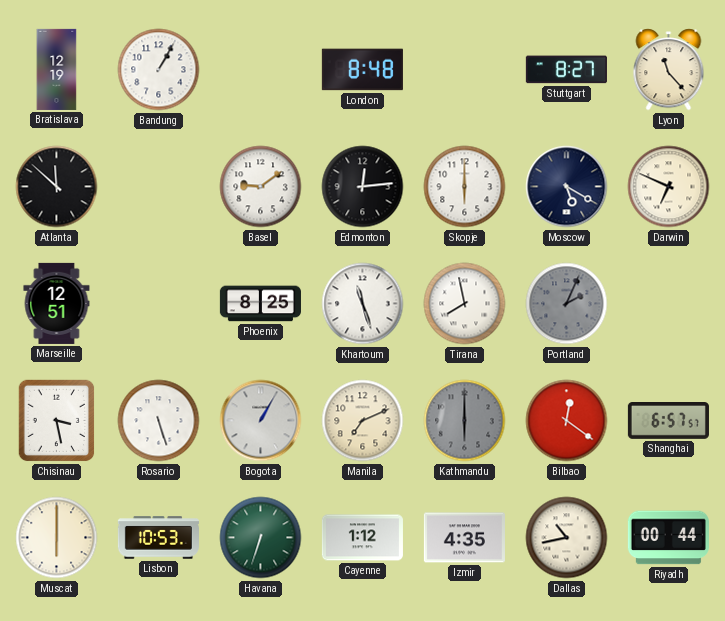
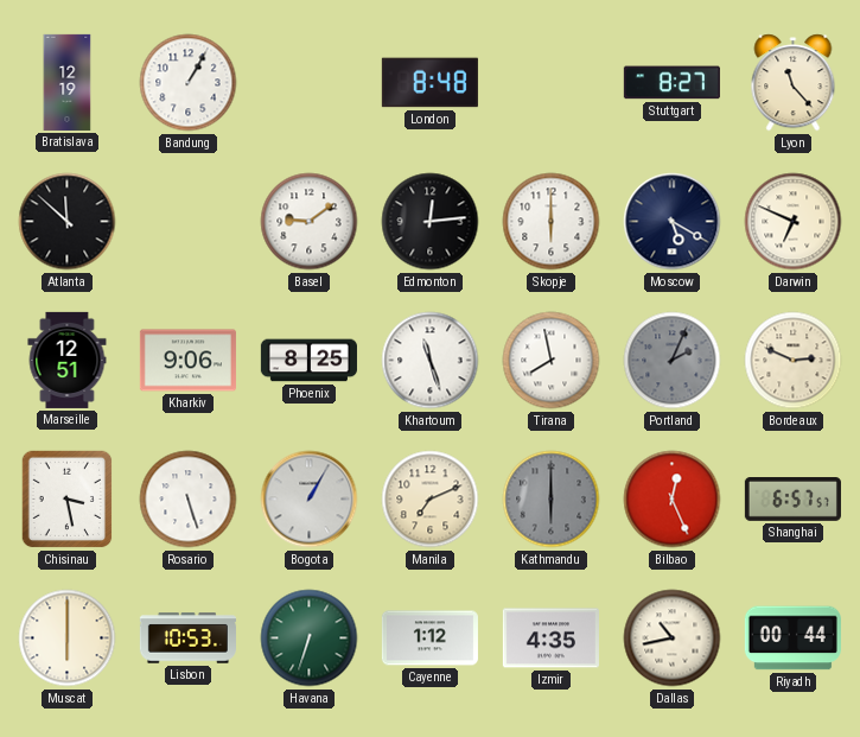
Kharkiv: none -> 9:06 (187, 361)
Bordeaux: none -> 2:49 (794, 361)
Bilbao: 12:21 -> 12:26 (673, 500)
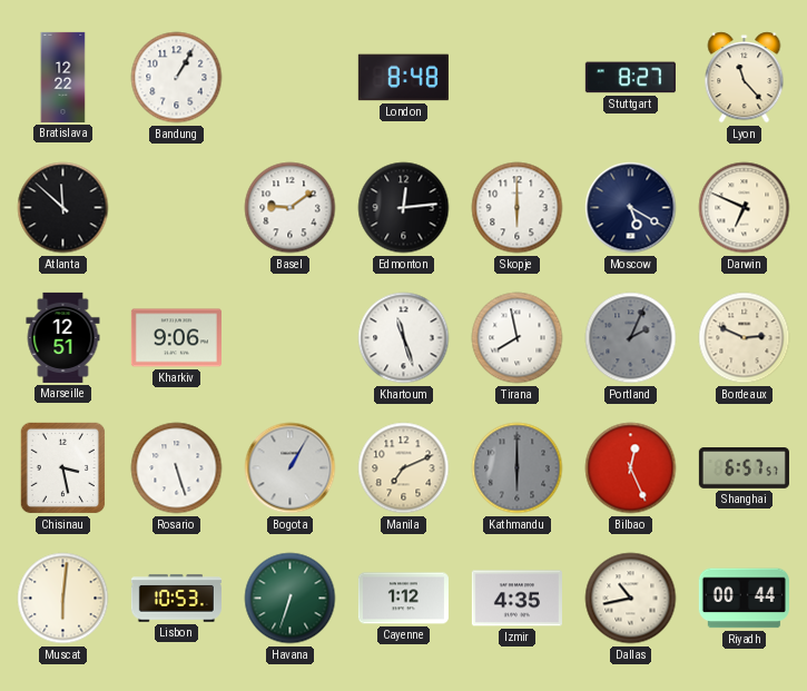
Bratislava: 12:19 -> 12:22 (63, 77)
Phoenix: 8:25 -> none (308, 361)
Muscat: 6:00 -> 6:01 (63, 599)
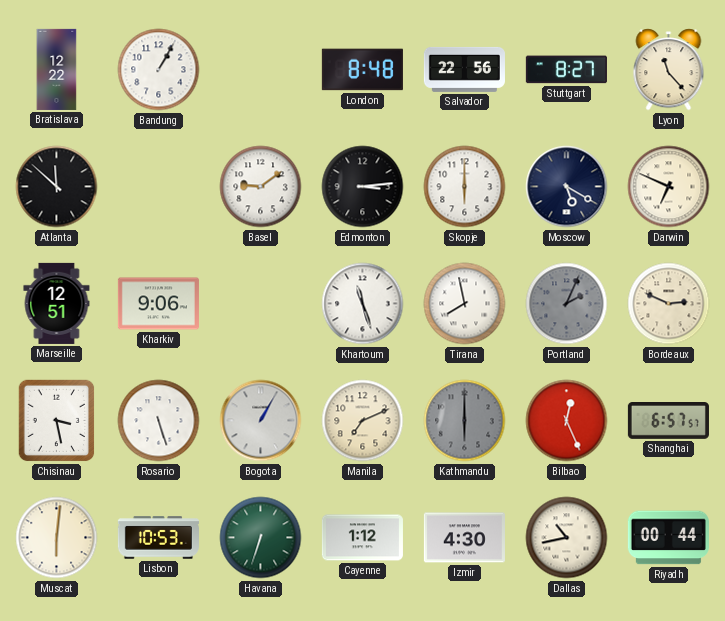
Salvador: none -> 22:56 (464, 69)
Edmonton: 12:14 -> 3:14 (363, 187)
Izmir: 4:35 -> 4:30 (464, 538)
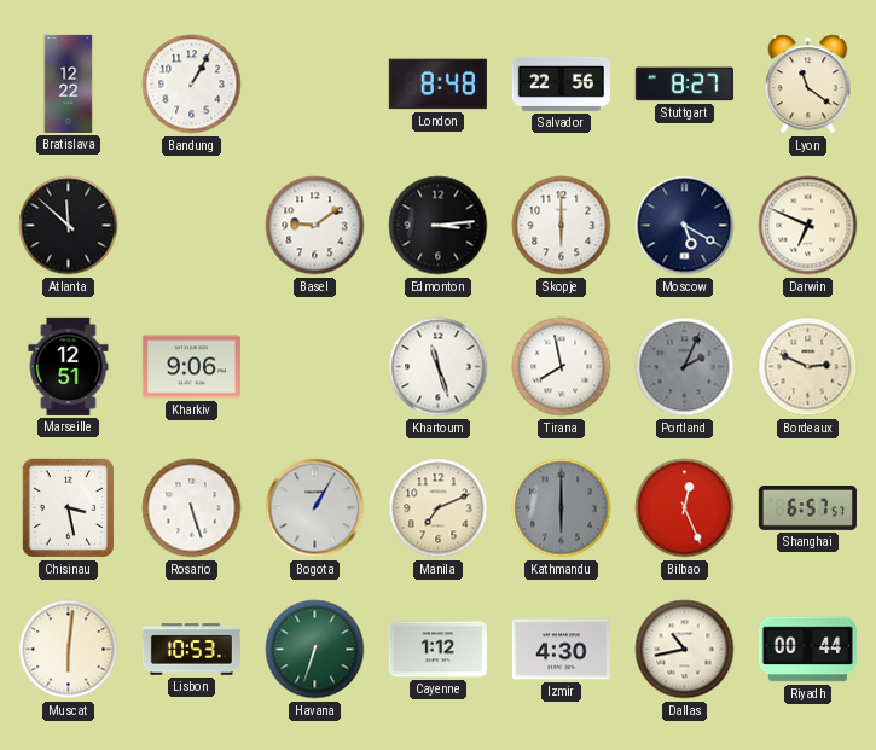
Lyon: 11:23 -> 11:21 (808, 85)
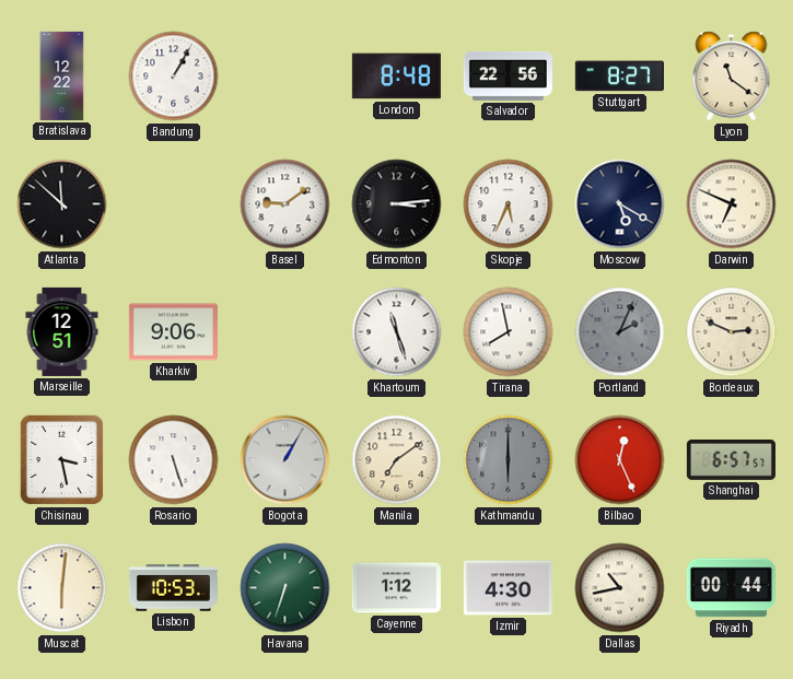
Skopje: 6:00 -> 5:34 (509, 204)
Manila: 7:11 -> 7:09 (397, 460)
